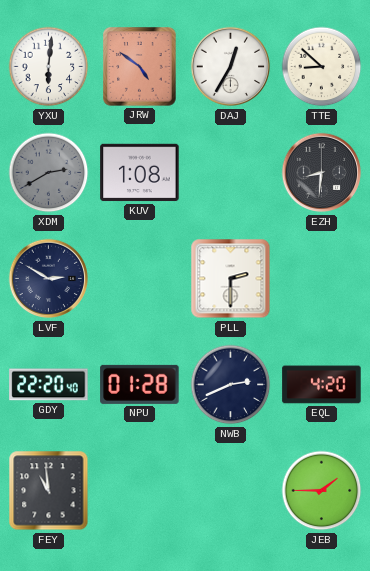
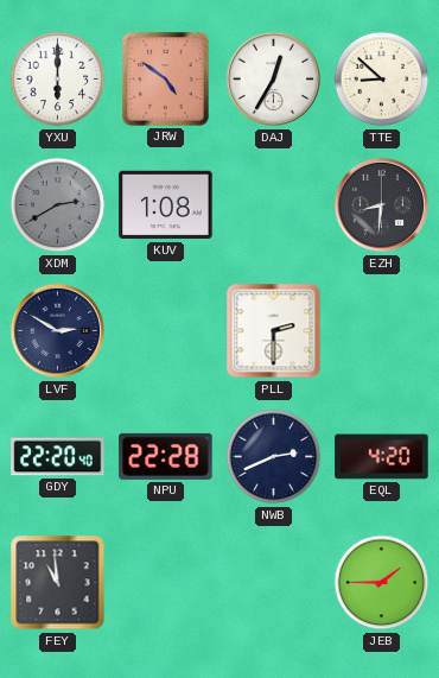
YXU: 6:01 -> 6:00 (58, 80)
NPU: 01:28 -> 22:28 (166, 456)
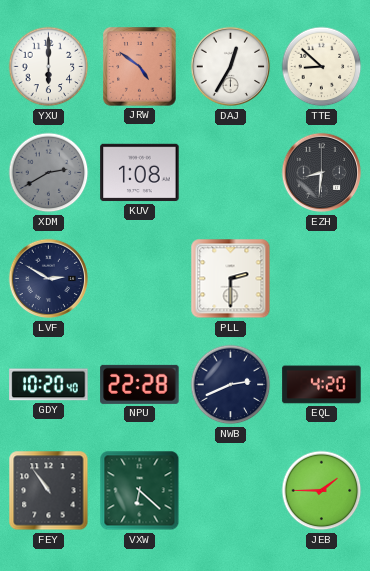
GDY: 22:20 -> 10:20 (49, 385)
FEY: 10:59 -> 10:54 (49, 491)
VXW: none -> 6:22 (140, 491)
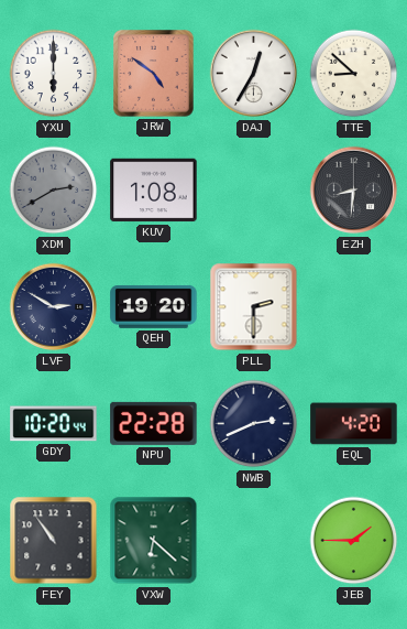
QEH: none -> 19:20 (154, 306)
GDY: 10:20:40 -> 10:20:44 (54, 424)
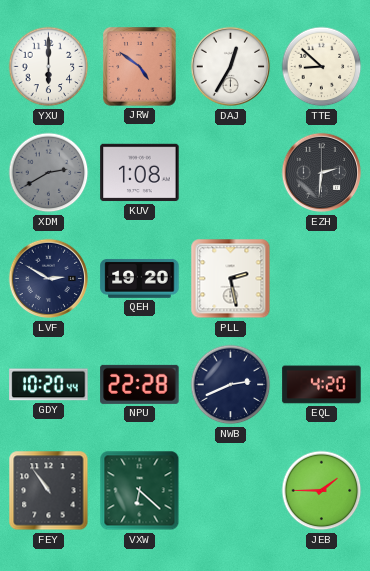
EZH: 8:31 -> 2:31 (322, 173)
PLL: 2:30 -> 2:28 (231, 279)
